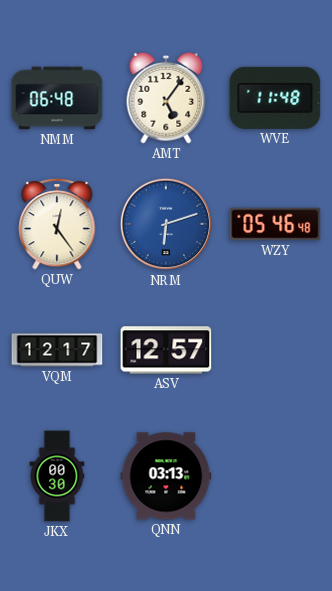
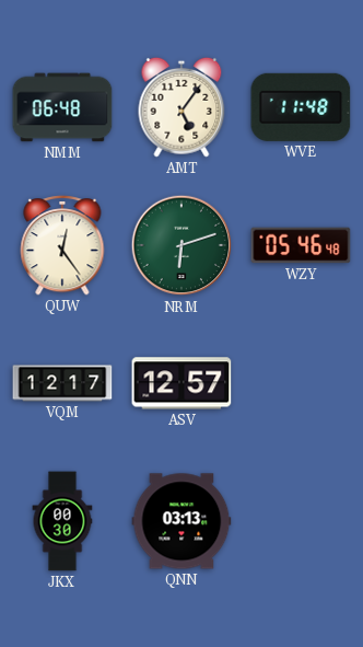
NRM dial: blue -> green (181, 245)
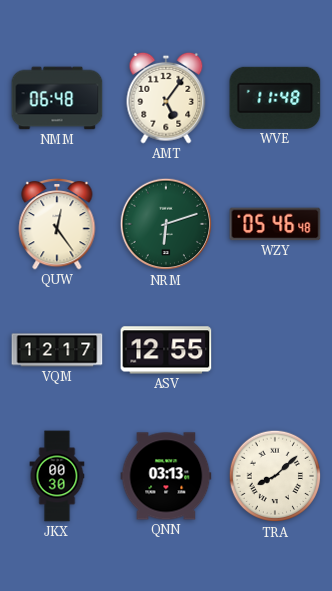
ASV: 12:57 -> 12:55 (166, 350)
TRA: none -> 8:08 (275, 476)
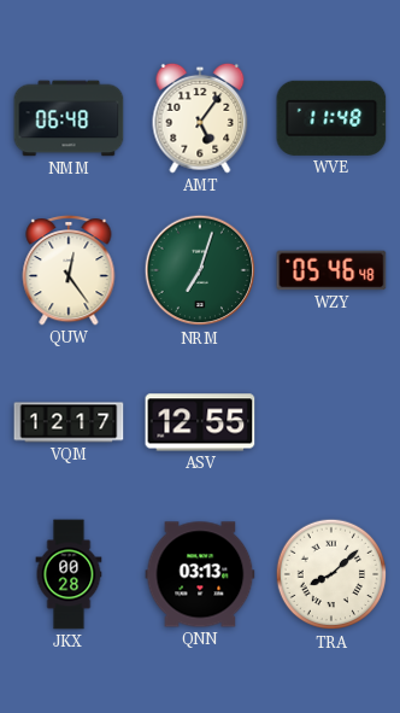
NRM: 6:12 -> 7:03 (200, 270)
JKX: 00:30 -> 00:28 (69, 574)
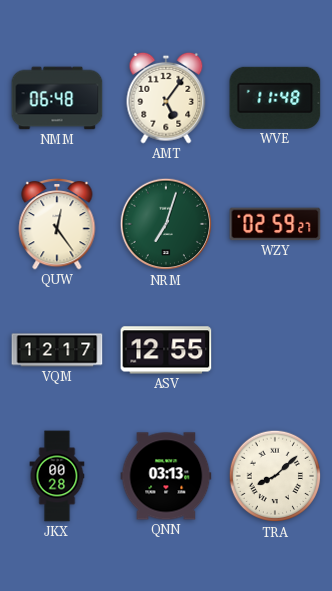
WZY: 05:46 -> 02:59 (275, 224)
